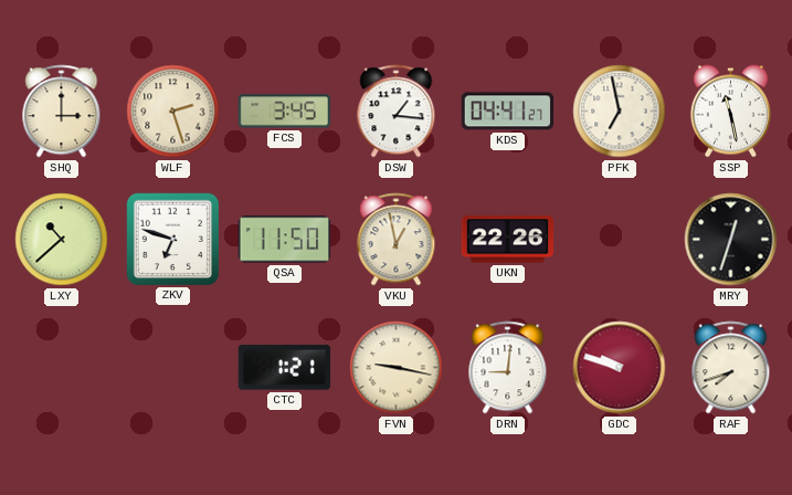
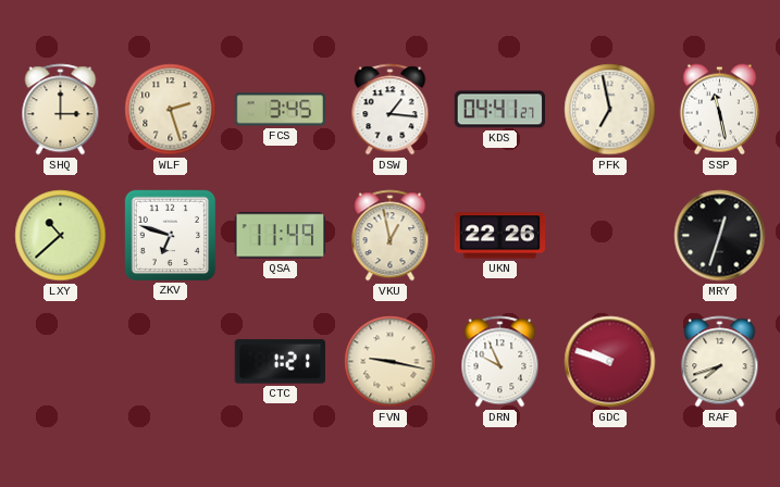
QSA: 11:50 -> 11:49 (281, 236)
DRN: 9:01 -> 9:56 (500, 362)
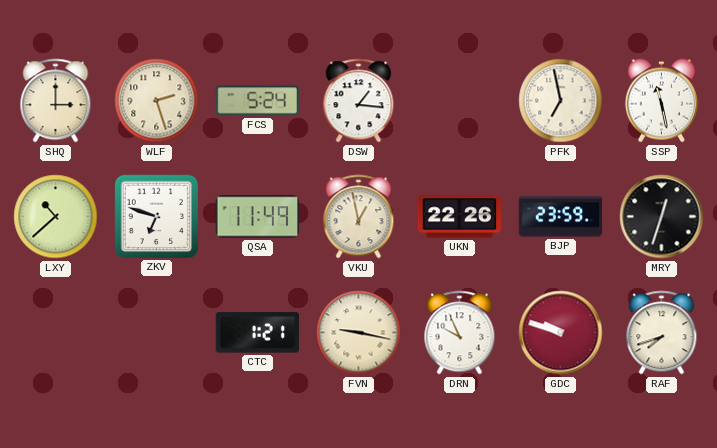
FCS: 3:45 -> 5:24 (257, 101)
KDS: 04:41 -> none (499, 110)
BJP: none -> 23:59 (561, 217)
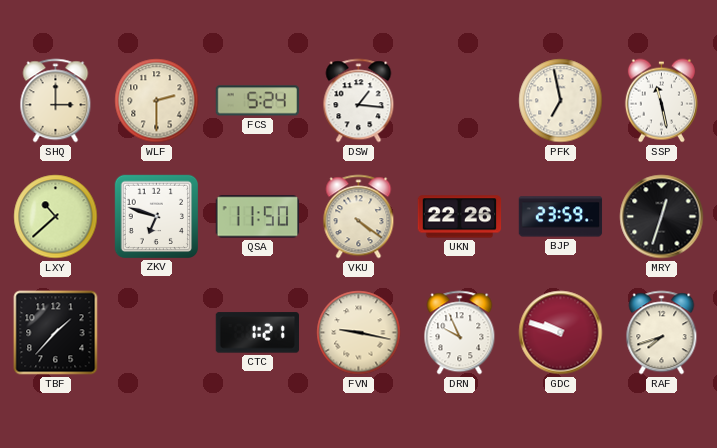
WLF: 2:27 -> 2:30 (157, 101)
QSA: 11:49 -> 11:50 (258, 217)
VKU: 12:58 -> 4:21 (359, 217)
TBF: none -> 1:37 (56, 333)
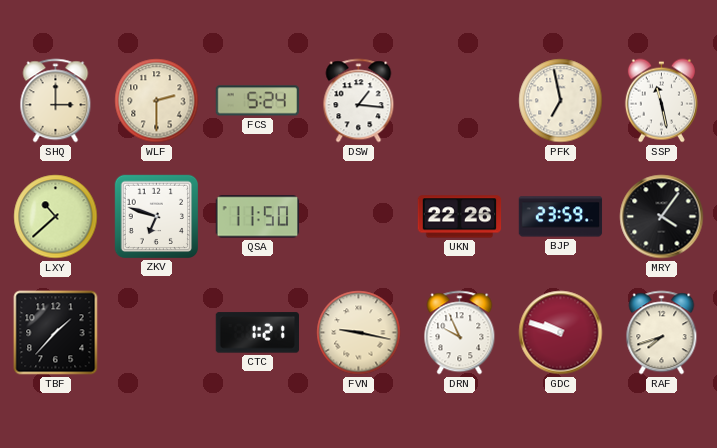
VKU: 4:21 -> none (359, 217)
MRY: 12:33 -> 4:06 (662, 217)
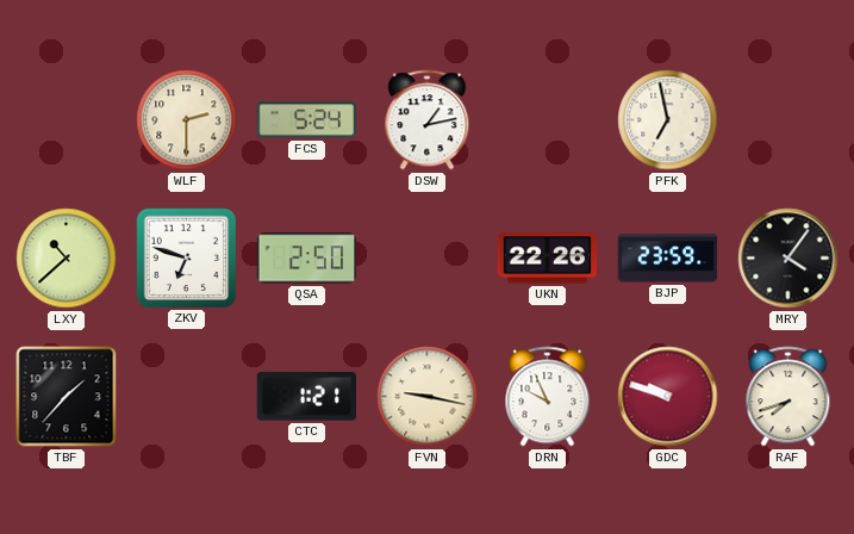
SHQ: 3:00 -> none (56, 101)
DSW: 1:16 -> 1:13 (428, 120)
SSP: 11:28 -> none (661, 101)
QSA: 11:50 -> 2:50 (307, 259)
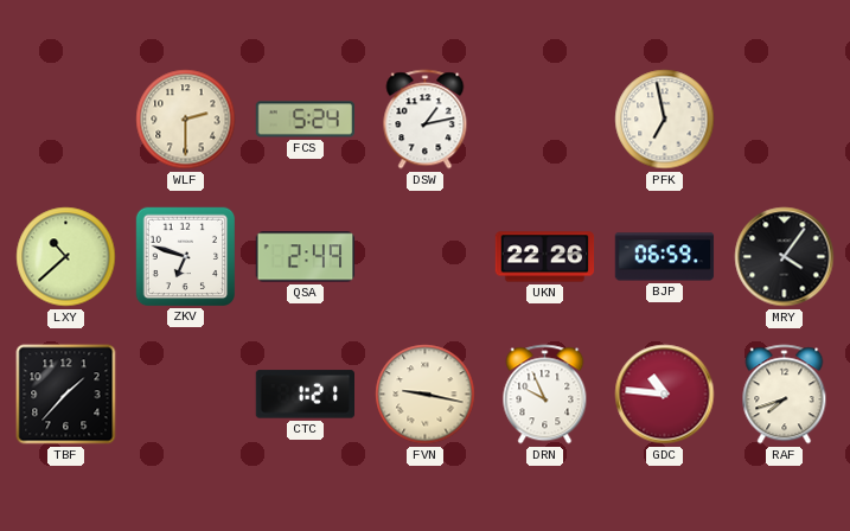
QSA: 2:50 -> 2:49 (306, 257)
BJP: 23:59 -> 06:59 (665, 257)
GDC: 9:48 -> 10:46 (665, 395)
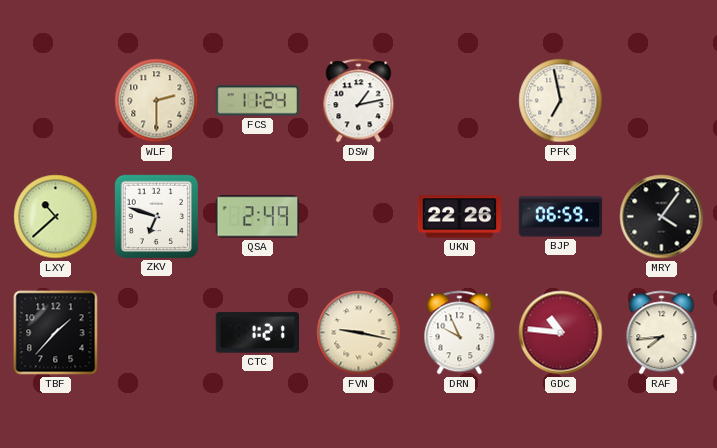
FCS: 5:24 -> 11:24 (257, 101)
RAF: 7:42 -> 7:44 (662, 333)
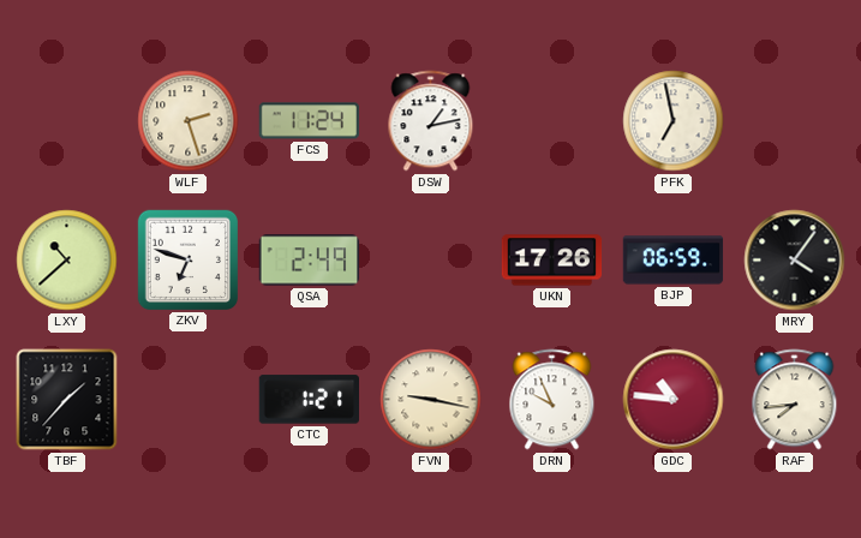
WLF: 2:30 -> 2:27 (189, 121)
UKN: 22:26 -> 17:26 (552, 261)
